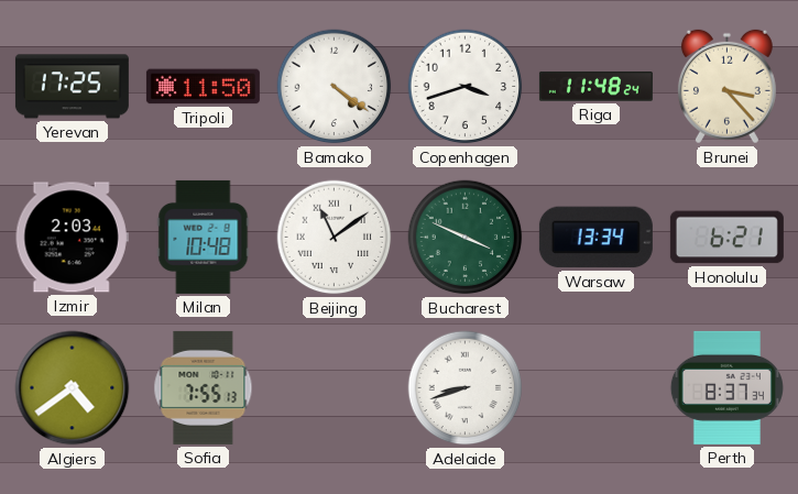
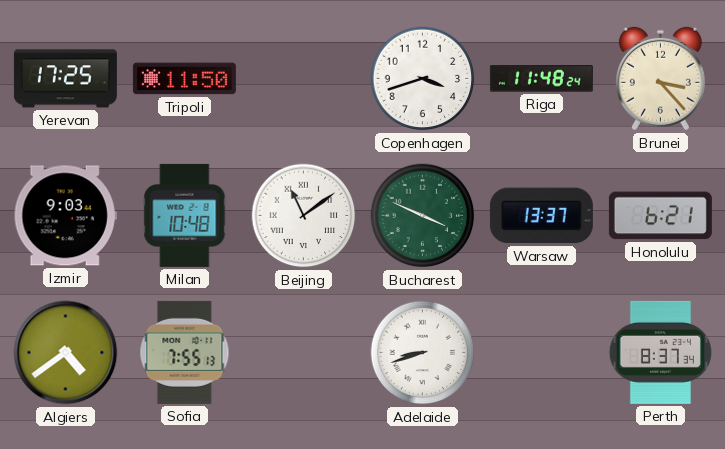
Bamako: 4:21 -> none (335, 87)
Izmir: 2:03 -> 9:03 (65, 216)
Warsaw: 13:34 -> 13:37 (541, 216)
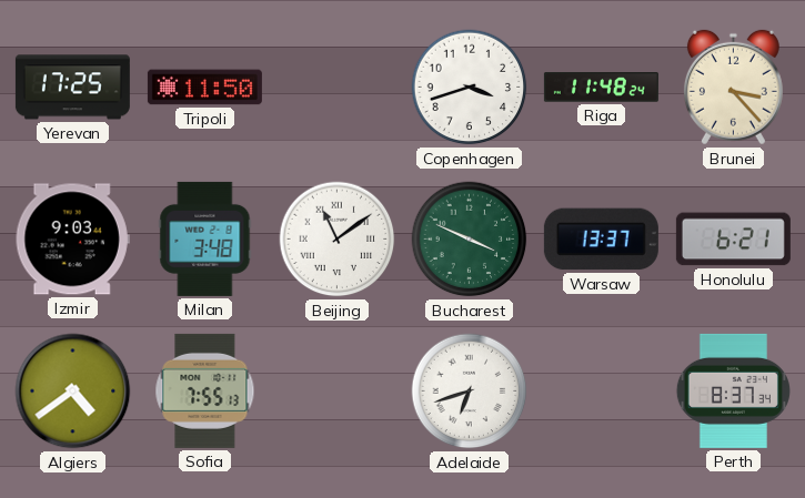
Milan: 10:48 -> 3:48 (205, 238)
Adelaide: 8:42 -> 6:42 (470, 392)
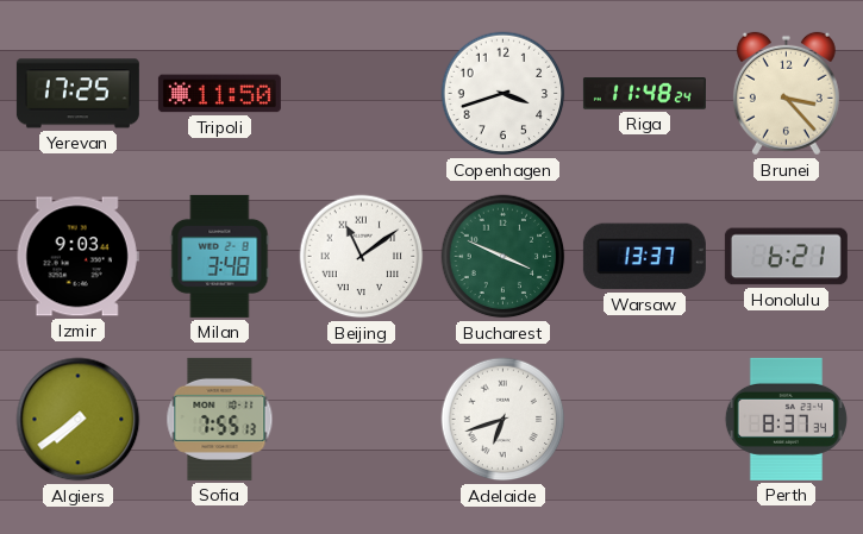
Algiers: 4:39 -> 7:39 (79, 420)
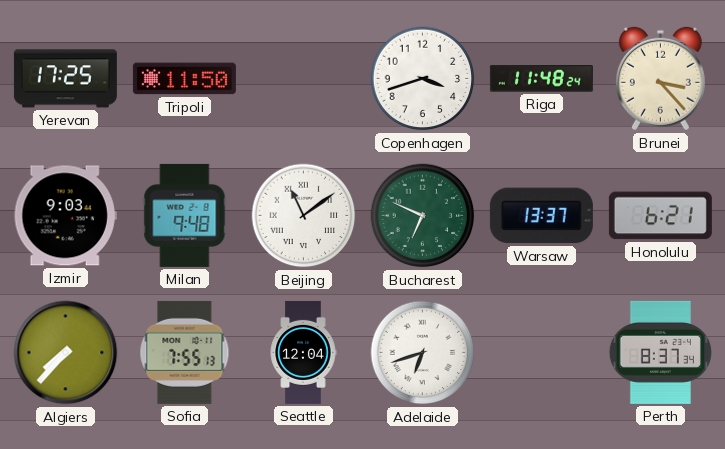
Milan: 3:48 -> 9:48 (185, 215)
Bucharest: 3:49 -> 6:49 (423, 216)
Algiers: 7:39 -> 7:37 (66, 353)
Seattle: none -> 12:04 (303, 352)
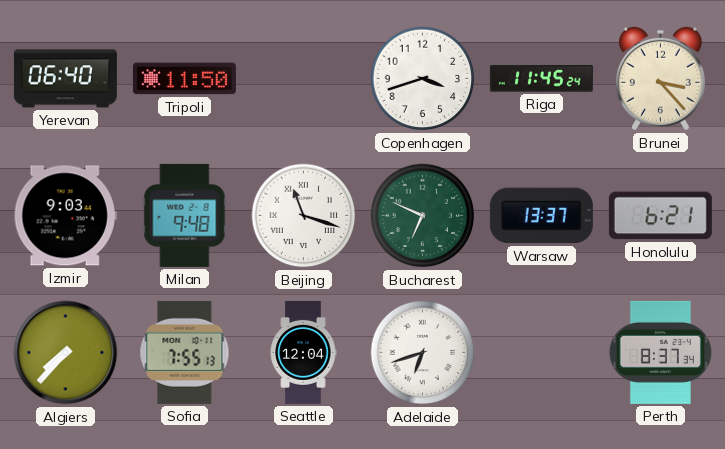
Yerevan: 17:25 -> 06:40 (65, 79)
Riga: 11:48 -> 11:45 (541, 79)
Beijing: 11:09 -> 11:18 (304, 216)
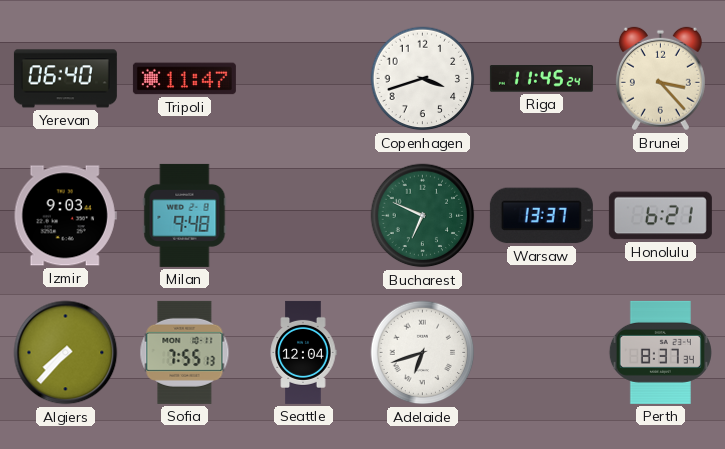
Tripoli: 11:50 -> 11:47 (184, 79)
Beijing: 11:18 -> none (304, 216)
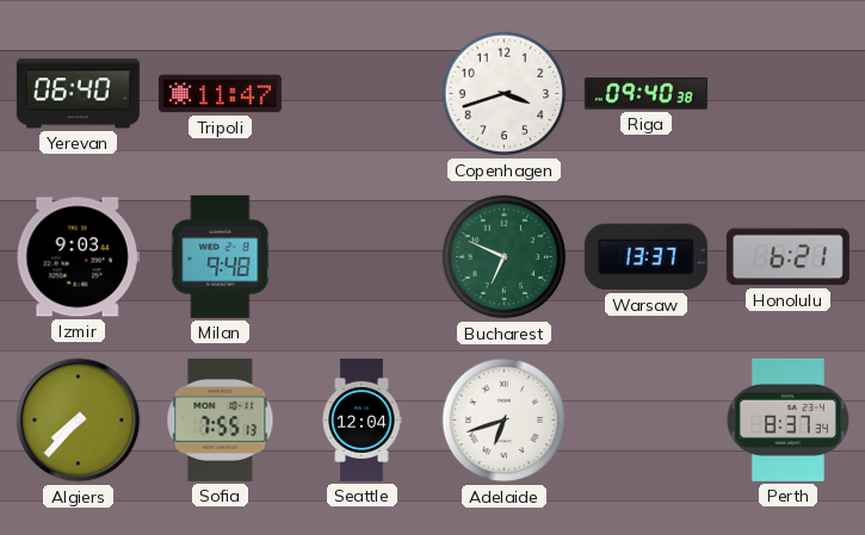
Riga: 11:45 -> 09:40 (645, 94)
Brunei: 3:23 -> none (660, 79)
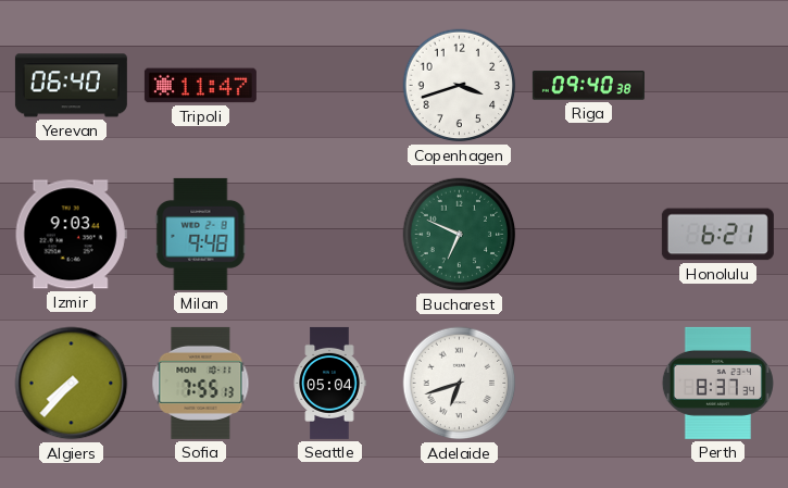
Warsaw: 13:37 -> none (645, 257)
Seattle: 12:04 -> 05:04 (329, 383)
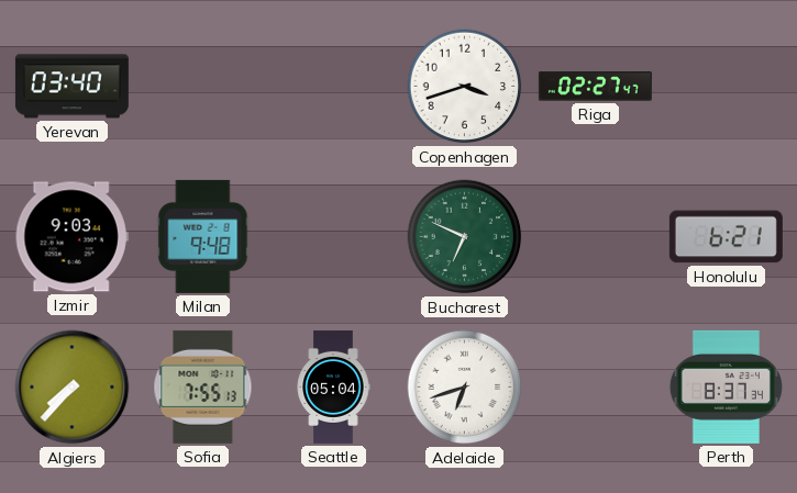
Yerevan: 06:40 -> 03:40 (71, 87)
Tripoli: 11:47 -> none (200, 86)
Riga: 09:40 -> 02:27 (595, 87)
